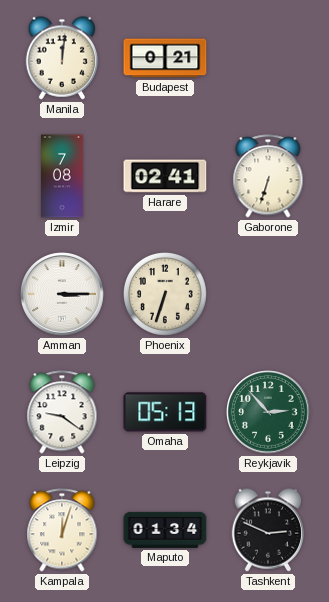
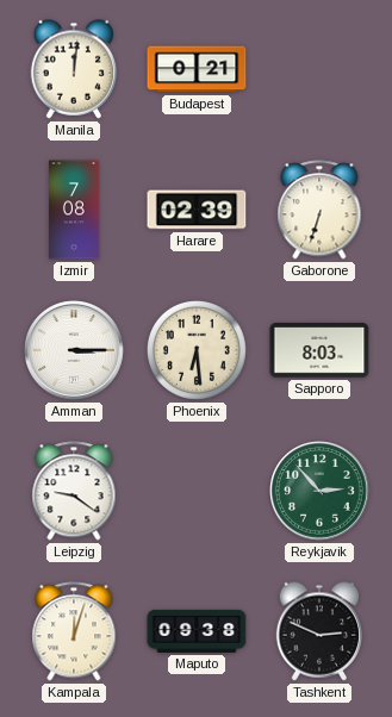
Harare: 02:41 -> 02:39 (197, 210)
Phoenix: 6:33 -> 6:29 (197, 350)
Sapporo: none -> 8:03 (319, 350)
Omaha: 05:13 -> none (165, 412)
Maputo: 01:34 -> 09:38 (197, 631)
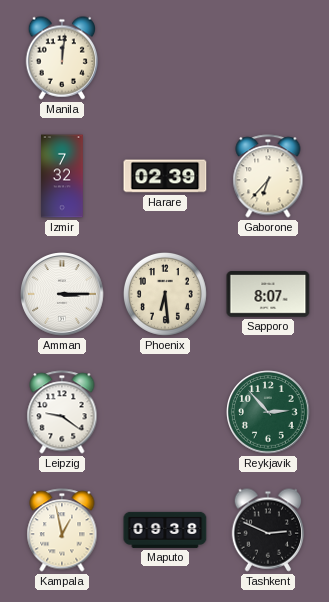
Budapest: 0:21 -> none (197, 69)
Izmir: 7:08 -> 7:32 (62, 176)
Gaborone: 6:33 -> 6:37 (268, 176)
Sapporo: 8:03 -> 8:07 (268, 294)
Kampala: 12:03 -> 12:58 (62, 530)
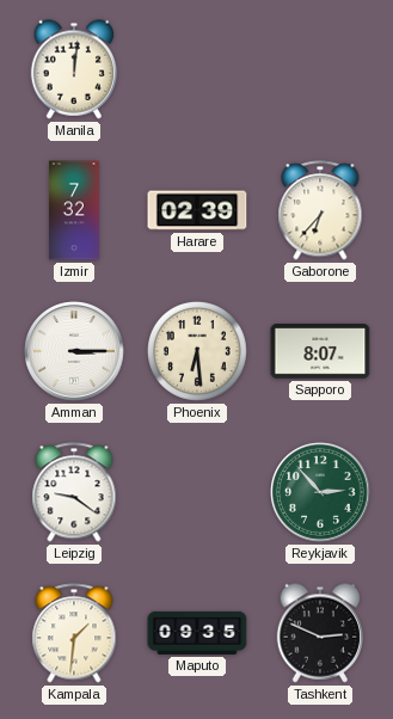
Kampala: 12:58 -> 1:31 (74, 633)
Maputo: 09:38 -> 09:35 (197, 633)
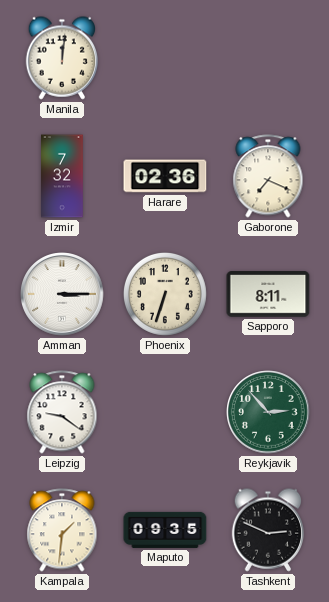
Harare: 02:39 -> 02:36 (165, 176)
Gaborone: 6:37 -> 7:19 (268, 176)
Phoenix: 6:29 -> 6:33 (165, 294)
Sapporo: 8:07 -> 8:11 (268, 294)
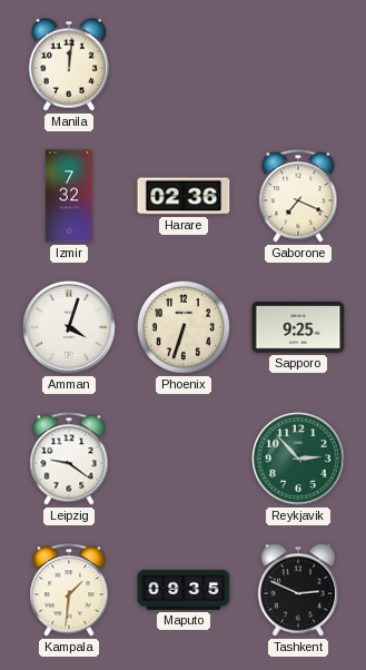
Amman: 3:15 -> 4:03 (69, 327)
Sapporo: 8:11 -> 9:25 (298, 327)
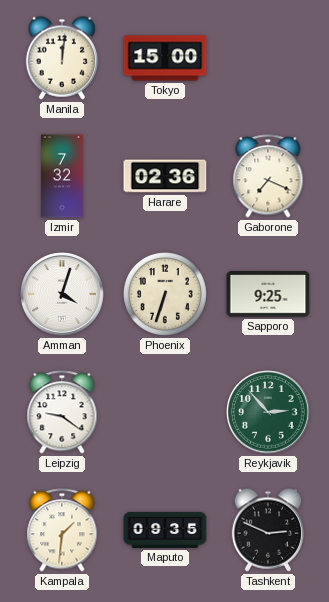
Tokyo: none -> 15:00 (165, 58)
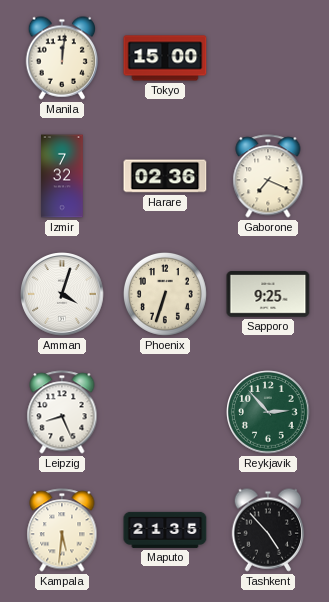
Leipzig: 9:21 -> 8:26 (62, 412)
Kampala: 1:31 -> 5:31 (62, 530)
Maputo: 09:35 -> 21:35 (165, 530)
Tashkent: 2:49 -> 4:53 (268, 530)
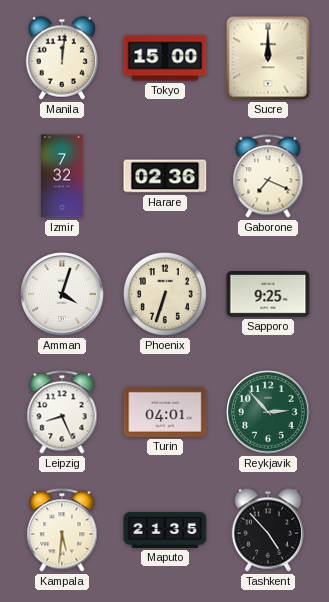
Sucre: none -> 12:00 (268, 58)
Turin: none -> 04:01 (165, 412)
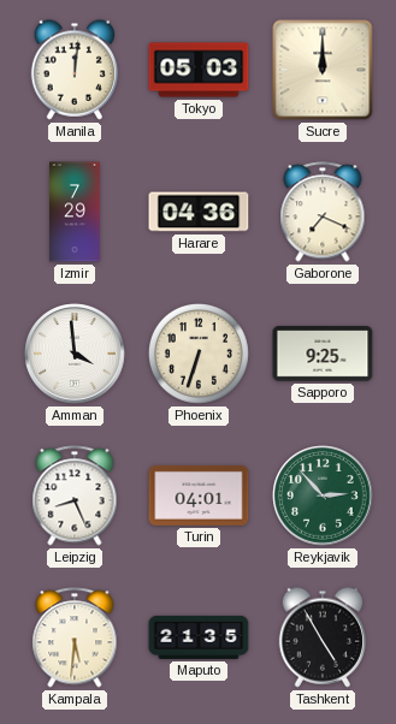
Tokyo: 15:00 -> 05:03 (199, 70)
Izmir: 7:32 -> 7:29 (75, 212)
Harare: 02:36 -> 04:36 (199, 212)
Amman: 4:03 -> 3:59 (75, 354)
Tashkent: 4:53 -> 4:55 (323, 637)
